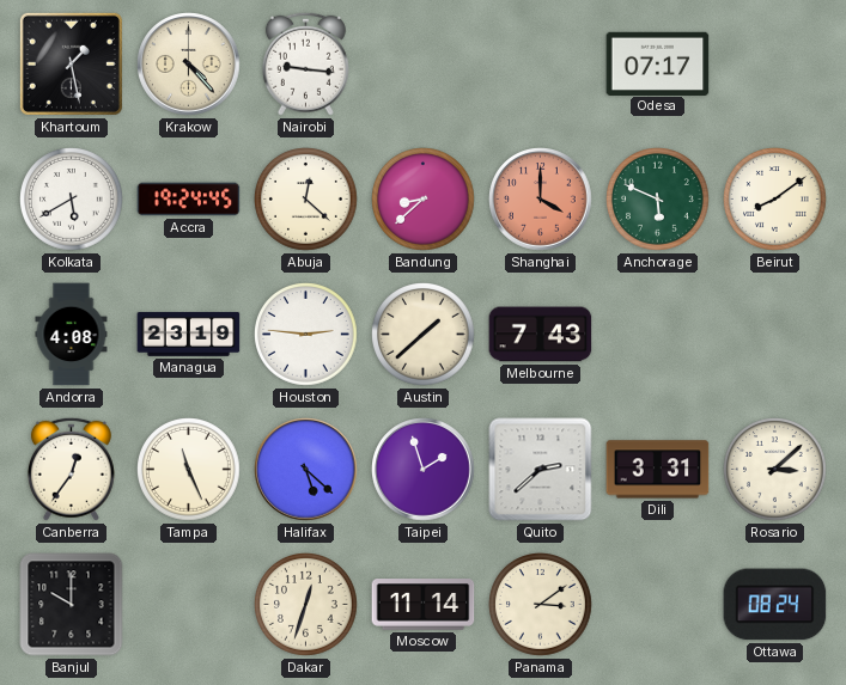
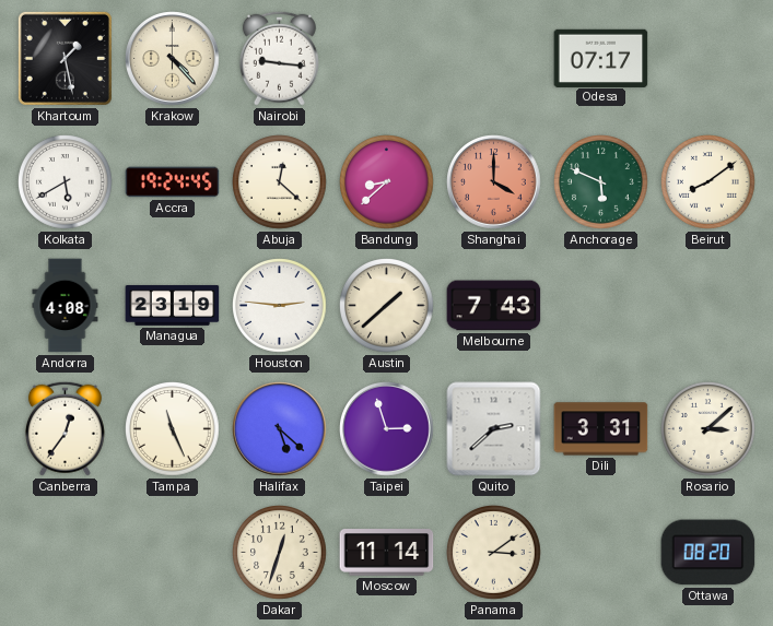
Taipei: 1:57 -> 2:57 (387, 429)
Banjul: 10:00 -> none (72, 605)
Ottawa: 08:24 -> 08:20 (708, 553)
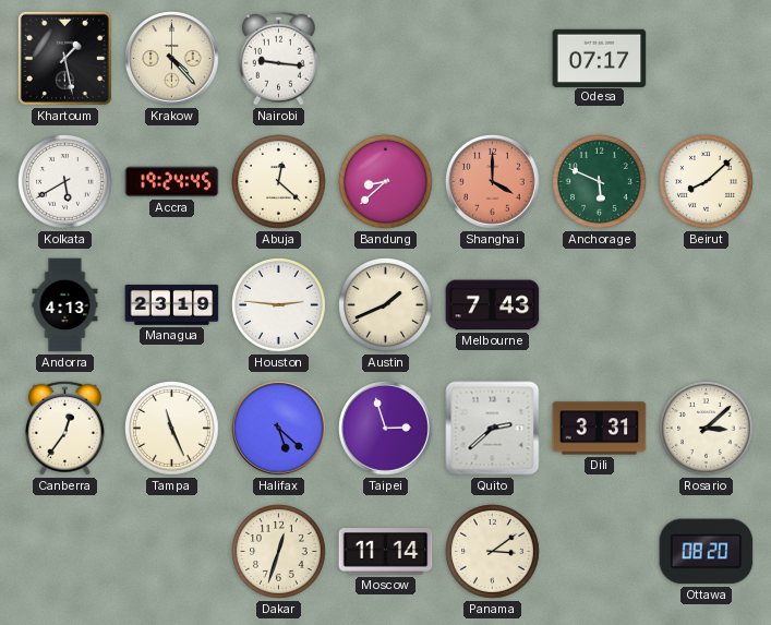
Beirut: 8:09 -> 8:08 (707, 182)
Andorra: 4:08 -> 4:13 (65, 305)
Austin: 1:38 -> 1:41 (386, 305)
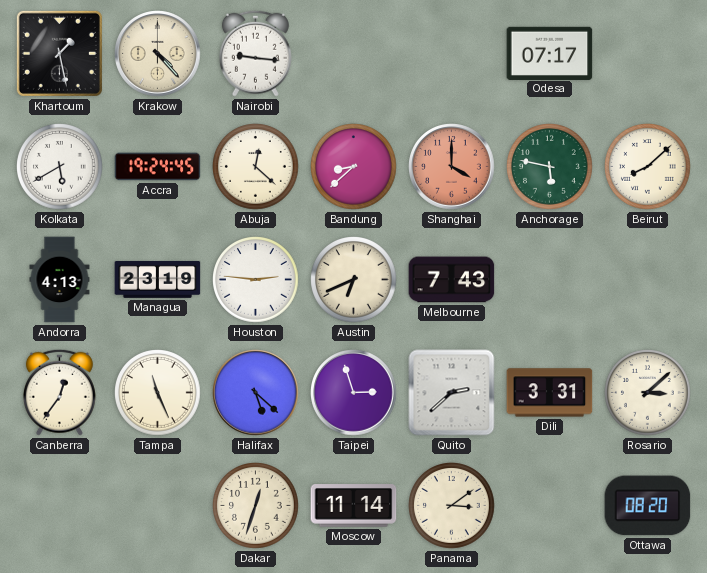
Anchorage: 5:49 -> 5:47 (550, 167)
Austin: 1:41 -> 6:41 (354, 280)
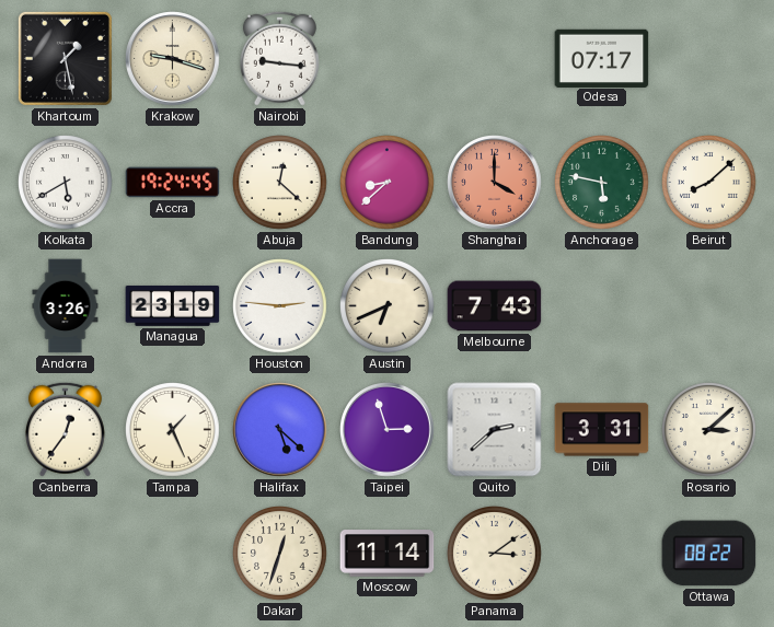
Krakow: 4:23 -> 9:18 (173, 59)
Andorra: 4:13 -> 3:26 (66, 306)
Tampa: 11:26 -> 1:26 (173, 430)
Ottawa: 08:20 -> 08:22 (709, 554)
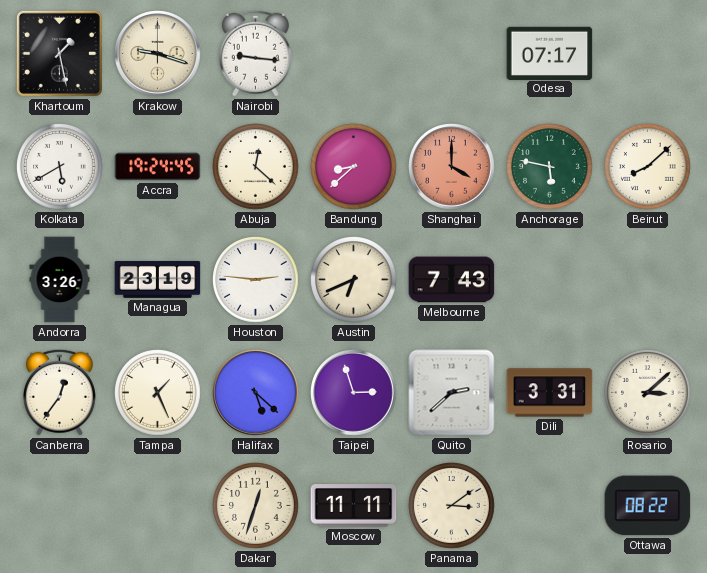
Moscow: 11:14 -> 11:11 (354, 506)
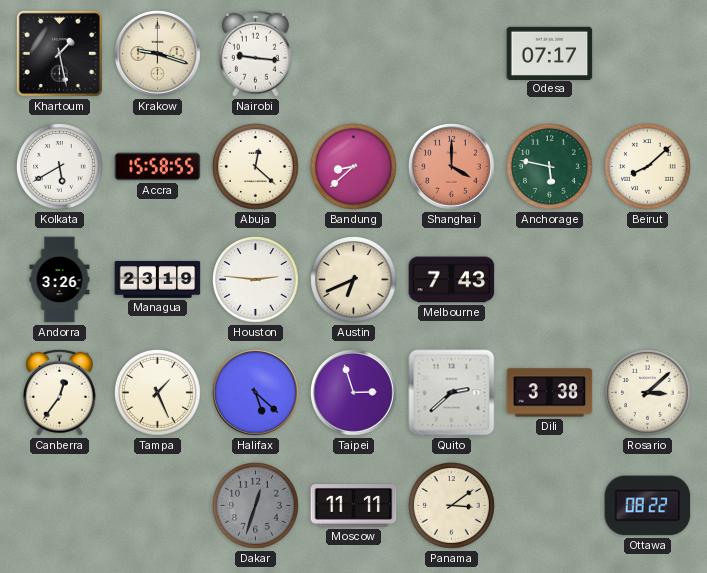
Accra: 19:24 -> 15:58 (158, 167)
Dili: 3:31 -> 3:38 (550, 393)
Dakar dial: cream -> grey (256, 506)
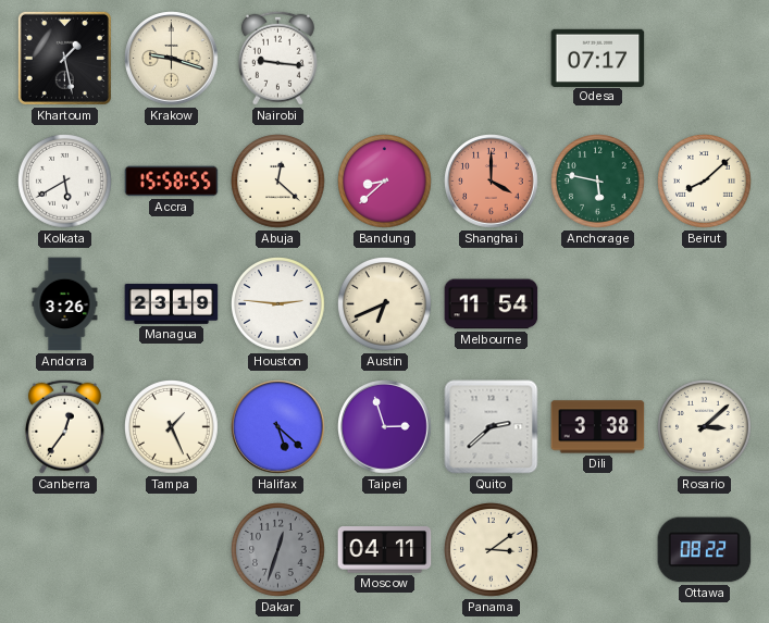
Melbourne: 7:43 -> 11:54 (492, 304)
Moscow: 11:11 -> 04:11 (385, 550)
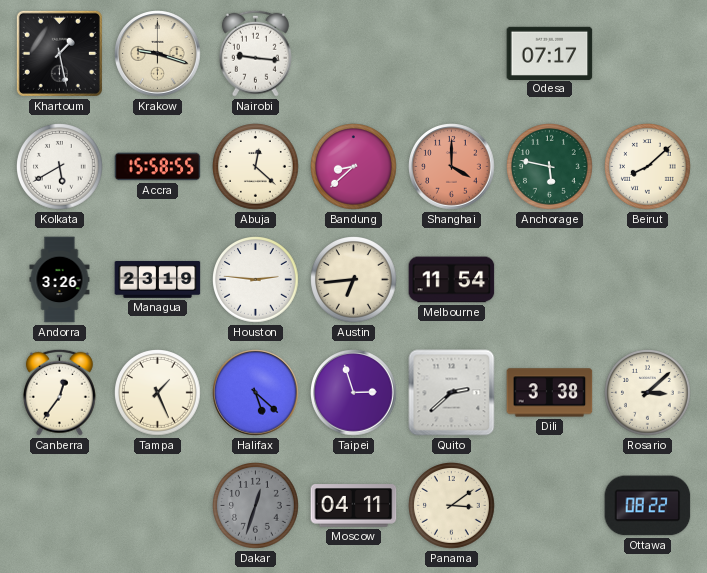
Austin: 6:41 -> 6:44 (354, 280)
